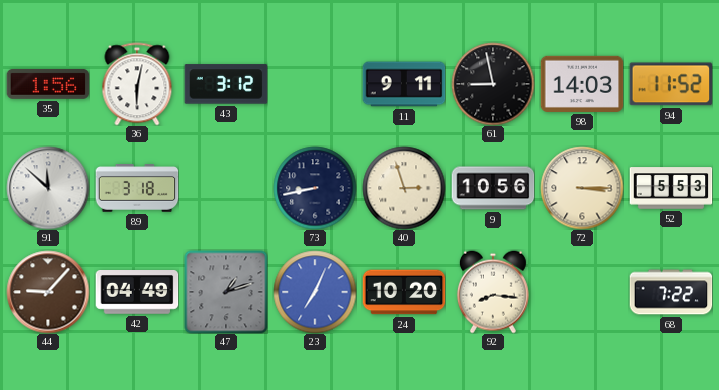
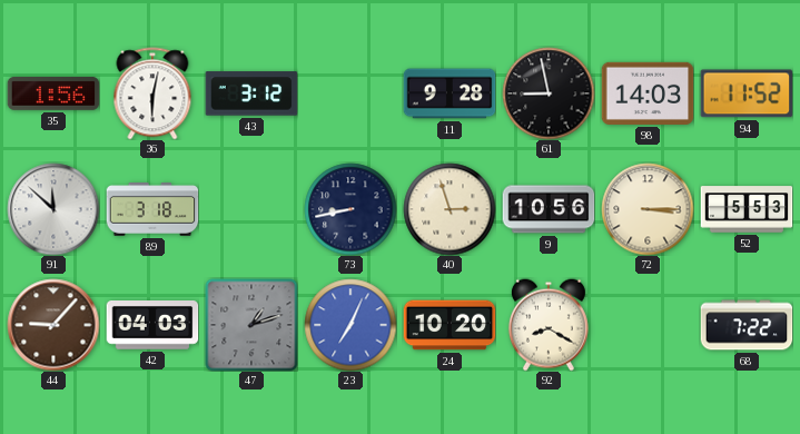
11: 9:11 -> 9:28 (450, 93)
42: 04:49 -> 04:03 (152, 326)
92: 8:16 -> 8:20 (549, 325)
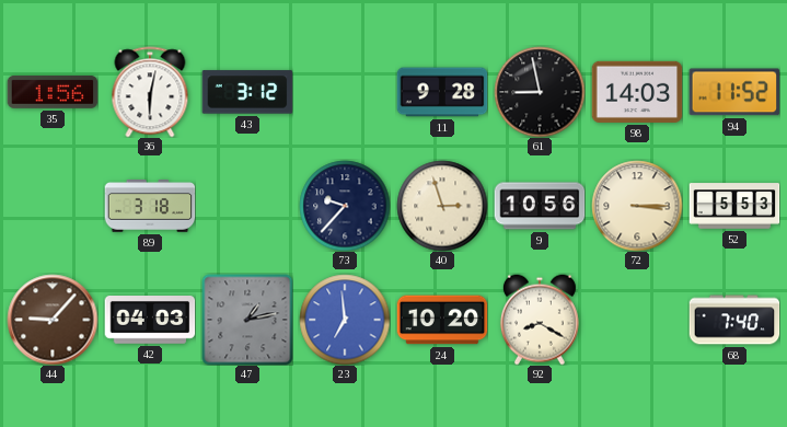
91: 11:52 -> none (53, 209)
73: 8:43 -> 9:37 (345, 206)
47: 1:12 -> 1:13 (247, 320)
23: 7:04 -> 6:59 (345, 320)
68: 7:22 -> 7:40 (734, 320)
